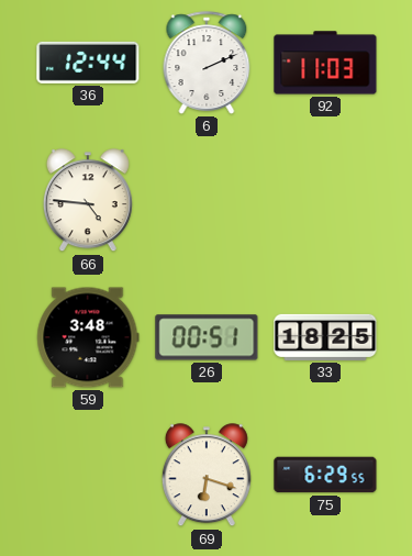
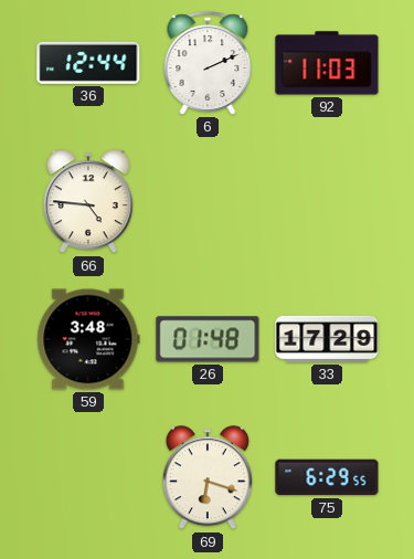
26: 00:51 -> 01:48 (208, 339)
33: 18:25 -> 17:29 (327, 339)
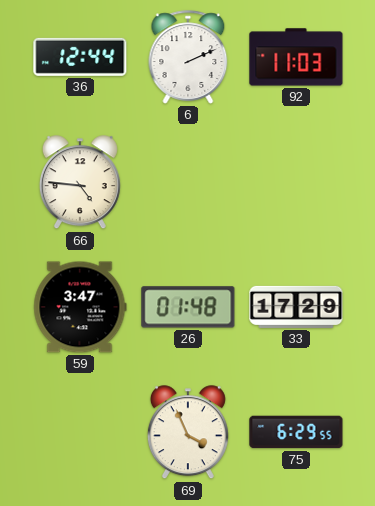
59: 3:48 -> 3:47 (80, 307)
69: 6:18 -> 3:56 (188, 433)
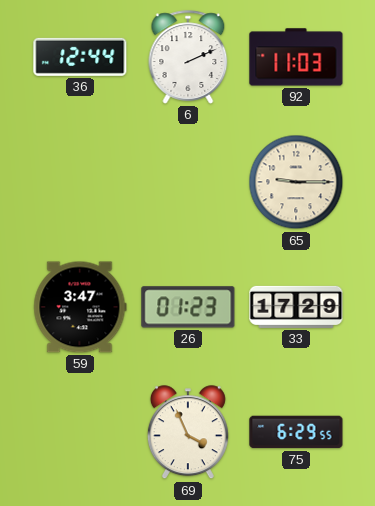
66: 4:46 -> none (80, 183)
65: none -> 9:15 (296, 182)
26: 01:48 -> 01:23 (188, 307)
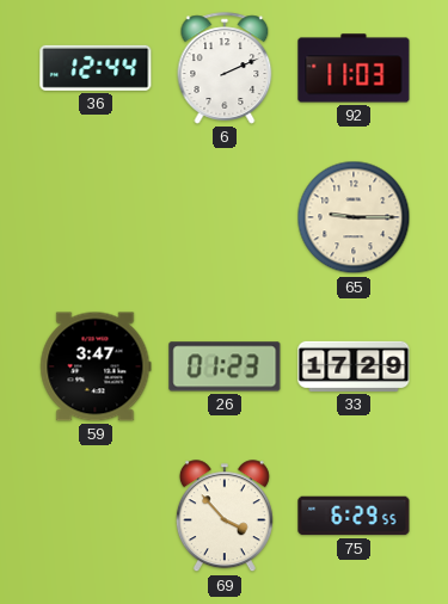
69: 3:56 -> 3:53 (225, 517)
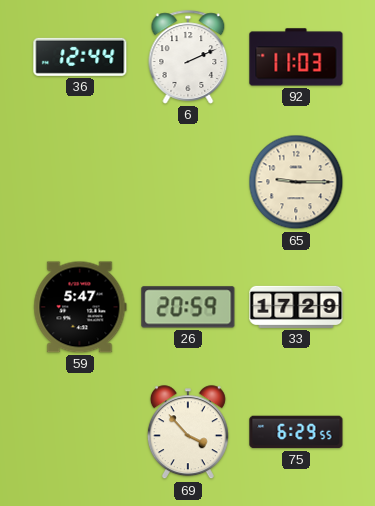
59: 3:47 -> 5:47 (80, 307)
26: 01:23 -> 20:59 (188, 307)
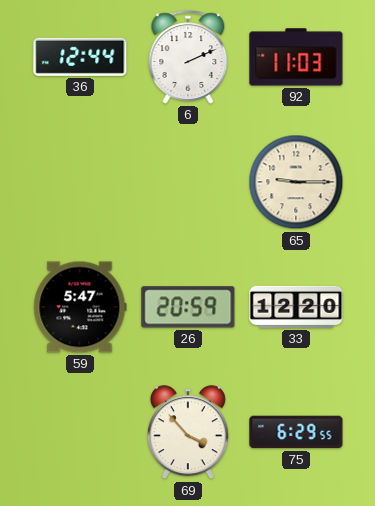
33: 17:29 -> 12:20 (296, 307)
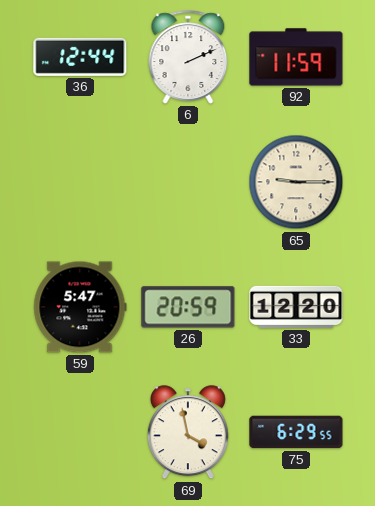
92: 11:03 -> 11:59 (296, 57)
69: 3:53 -> 3:58 (188, 433)
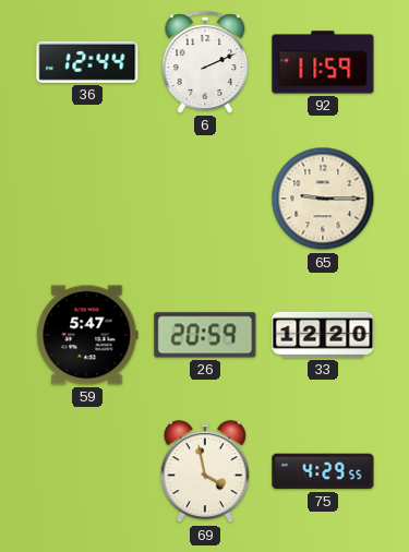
75: 6:29 -> 4:29 (323, 471)
